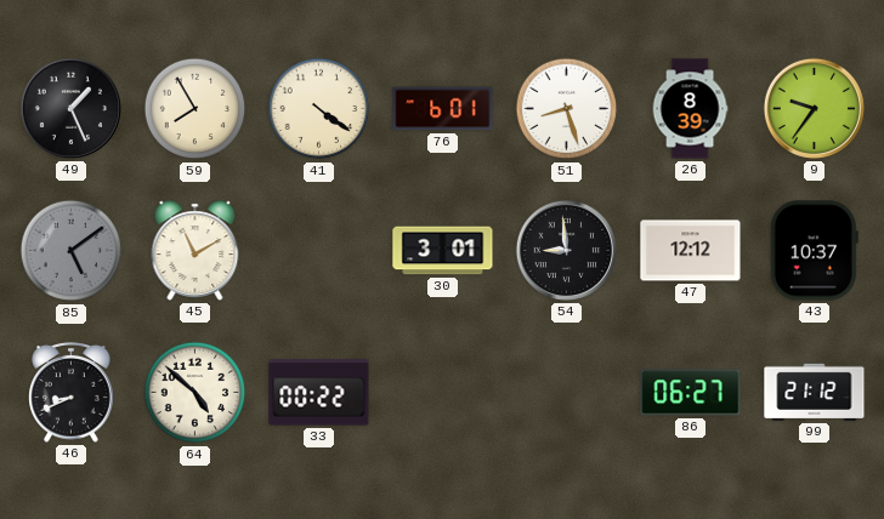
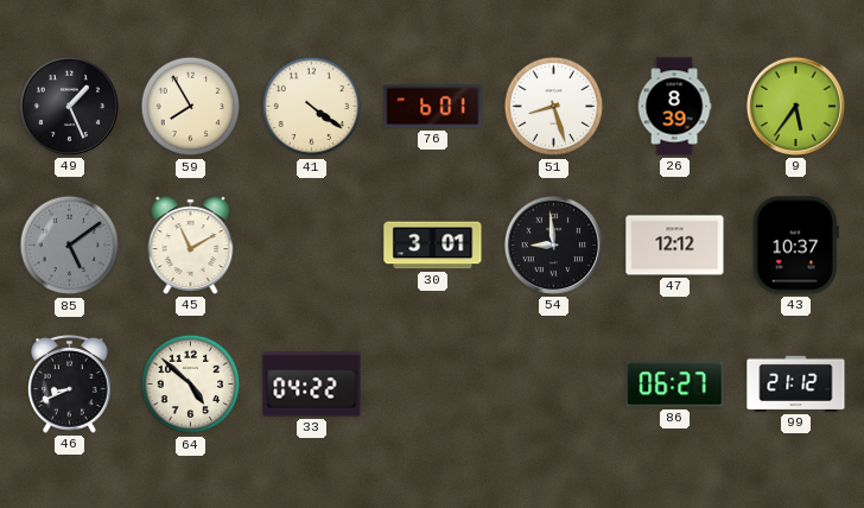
9: 9:36 -> 5:36 (795, 106)
33: 00:22 -> 04:22 (312, 385)
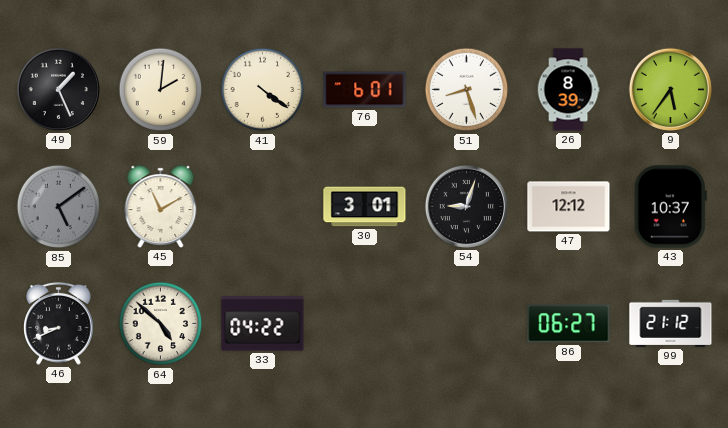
59: 7:55 -> 2:01 (161, 90)
54: 8:59 -> 9:03 (466, 206)
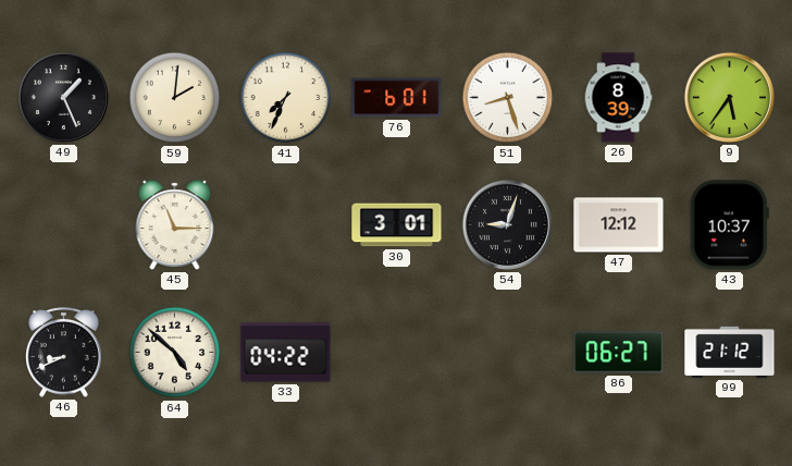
41: 4:21 -> 7:34 (286, 98)
85: 5:09 -> none (59, 207)
45: 11:10 -> 11:15 (175, 225)
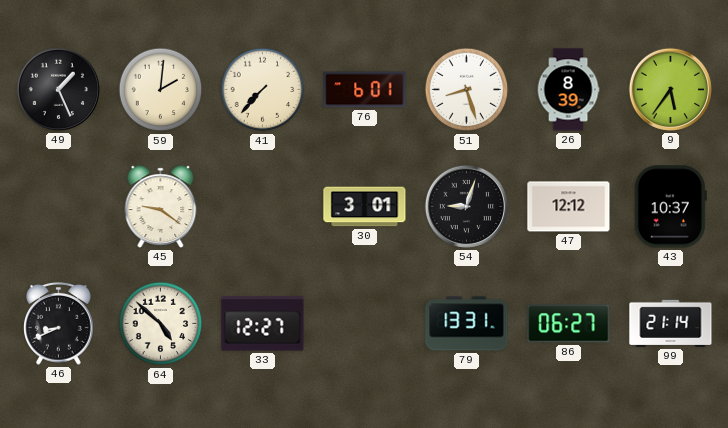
41: 7:34 -> 7:37 (263, 90)
45: 11:15 -> 9:21 (161, 207)
33: 04:22 -> 12:27 (263, 324)
79: none -> 13:31 (467, 324)
99: 21:12 -> 21:14 (671, 323)
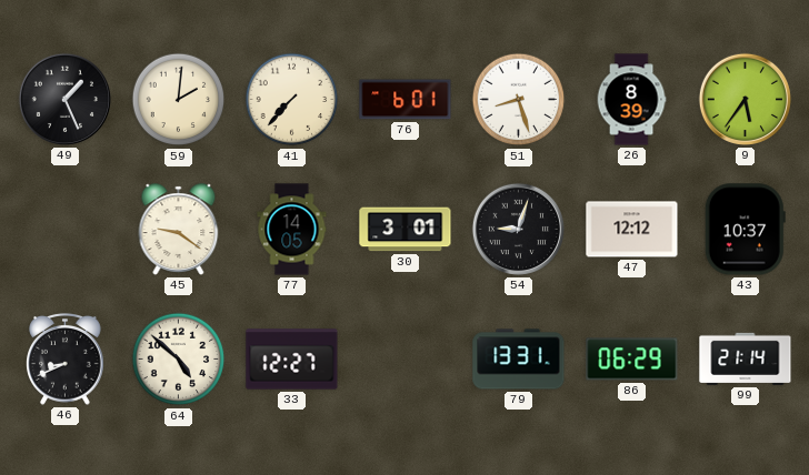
77: none -> 14:05 (292, 230)
86: 06:27 -> 06:29 (632, 360)
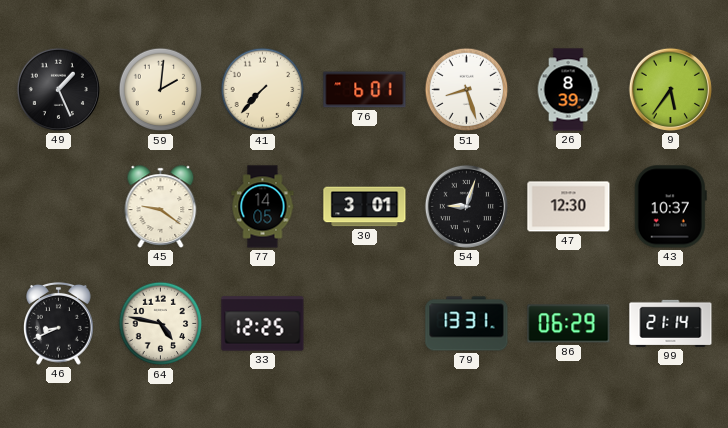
47: 12:12 -> 12:30 (569, 207)
64: 4:52 -> 4:47 (161, 324)
33: 12:27 -> 12:25 (263, 324)
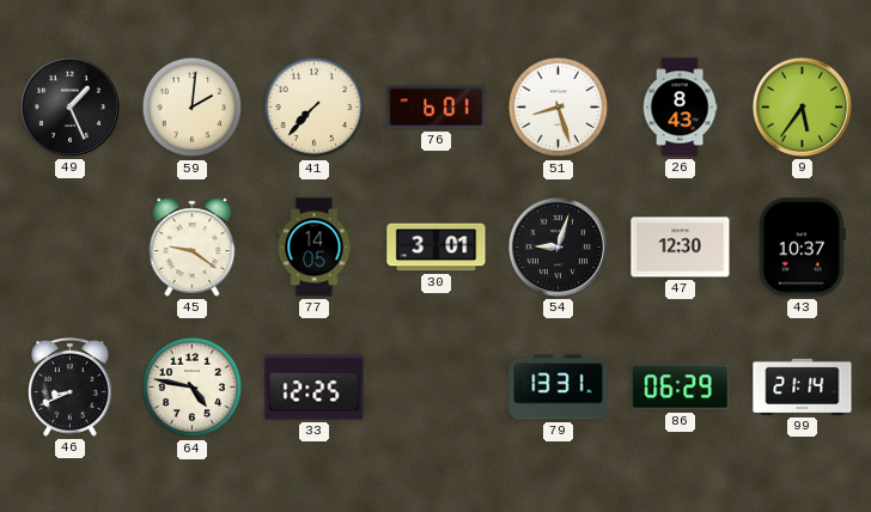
26: 8:39 -> 8:43 (680, 108)
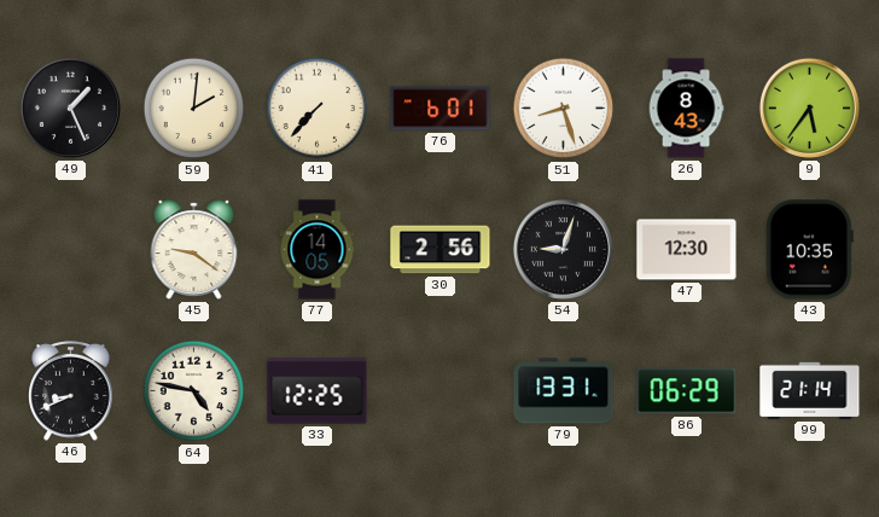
30: 3:01 -> 2:56 (441, 250)
43: 10:37 -> 10:35 (809, 250)
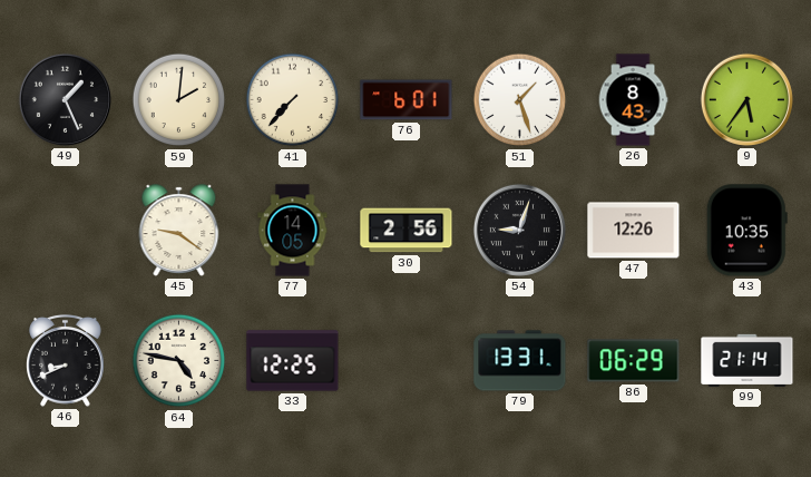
51: 8:27 -> 1:27 (520, 100)
47: 12:30 -> 12:26 (634, 231)
